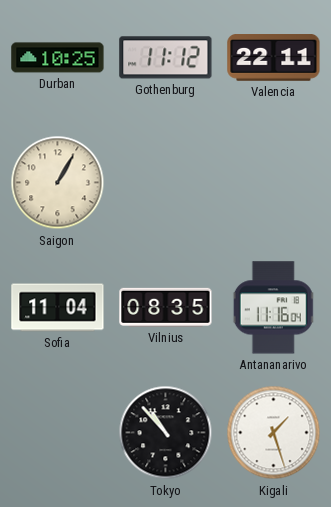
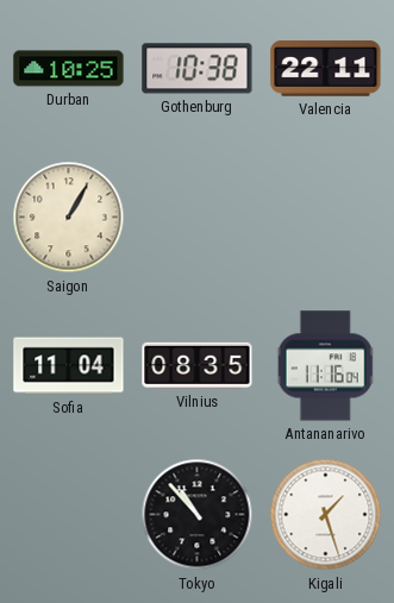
Gothenburg: 11:12 -> 10:38 (198, 69)
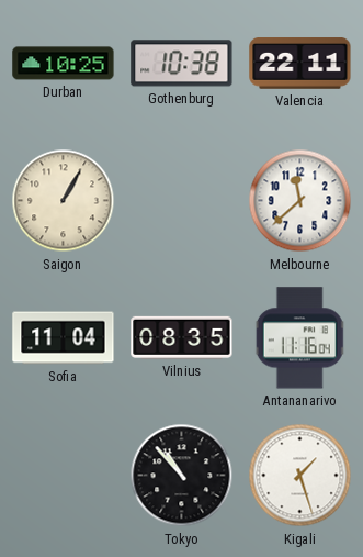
Melbourne: none -> 11:38 (300, 201)
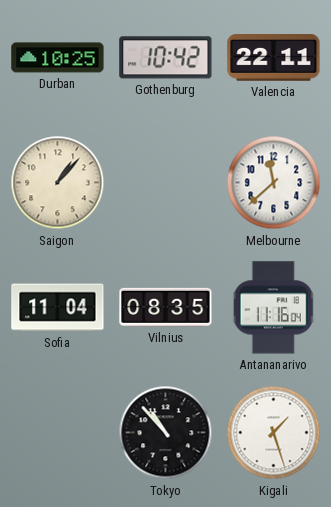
Gothenburg: 10:38 -> 10:42 (166, 58)
Saigon: 1:05 -> 1:07 (58, 183)
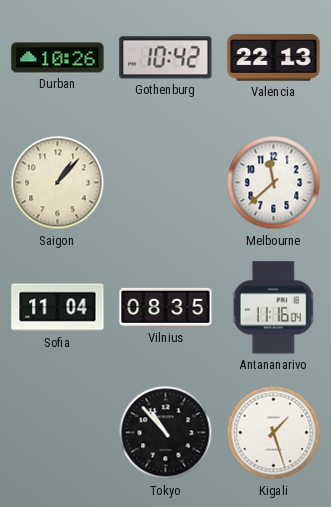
Durban: 10:25 -> 10:26 (58, 58)
Valencia: 22:11 -> 22:13 (274, 58)
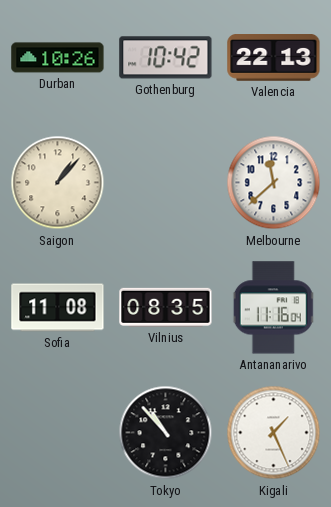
Sofia: 11:04 -> 11:08 (58, 308)
Kigali: 1:27 -> 1:26 (274, 433)
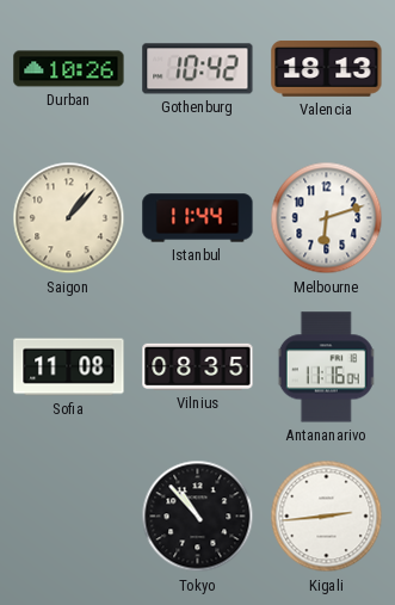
Valencia: 22:13 -> 18:13 (327, 69)
Istanbul: none -> 11:44 (198, 218)
Melbourne: 11:38 -> 6:12 (327, 218)
Kigali: 1:26 -> 2:44 (327, 517)
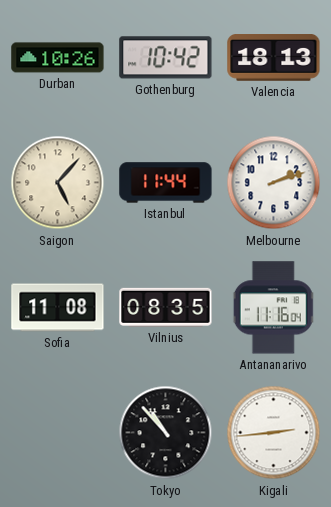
Saigon: 1:07 -> 5:07 (58, 183)
Melbourne: 6:12 -> 2:12 (274, 183)
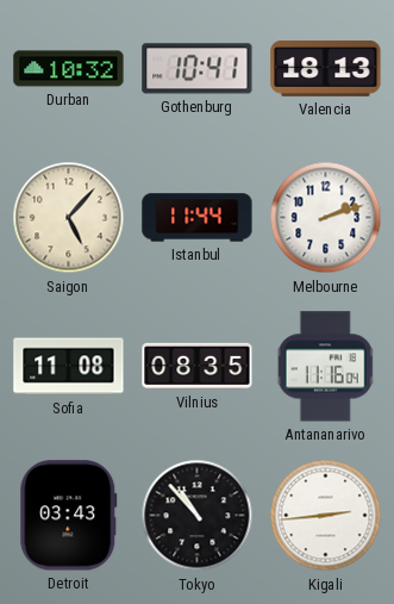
Durban: 10:26 -> 10:32 (69, 69)
Gothenburg: 10:42 -> 10:41 (198, 69)
Detroit: none -> 03:43 (69, 516)
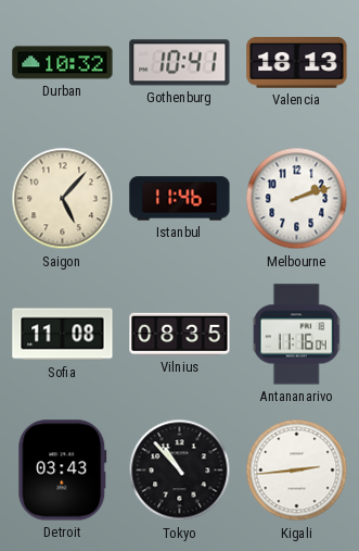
Istanbul: 11:44 -> 11:46 (180, 199)
